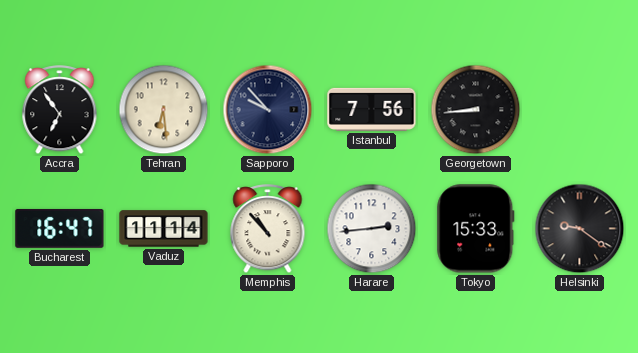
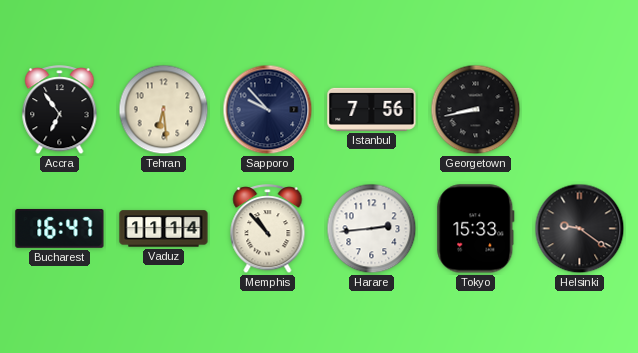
Georgetown: 8:44 -> 8:43 (476, 110)
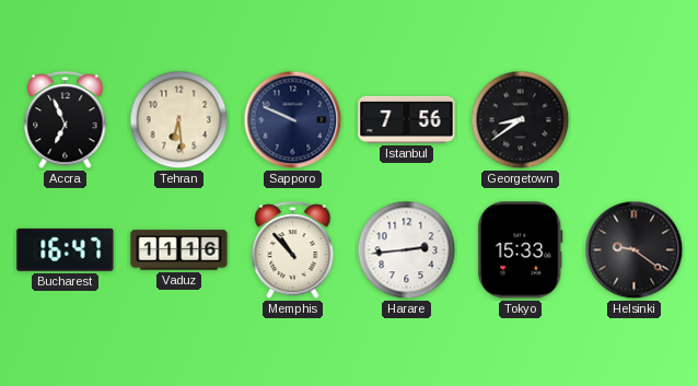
Accra: 6:54 -> 6:56 (66, 120)
Sapporo: 9:53 -> 9:49 (293, 120)
Georgetown: 8:43 -> 8:39 (521, 120)
Vaduz: 11:14 -> 11:16 (179, 250)
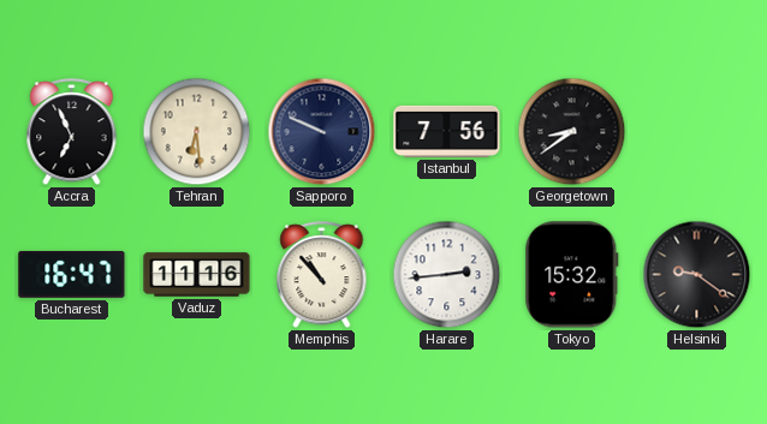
Tokyo: 15:33 -> 15:32 (572, 275)
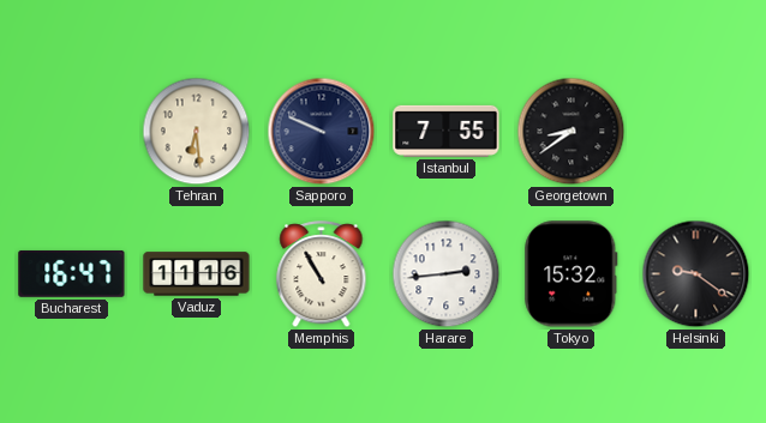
Accra: 6:56 -> none (72, 132)
Istanbul: 7:56 -> 7:55 (447, 131)
Memphis: 10:53 -> 10:55 (322, 274)
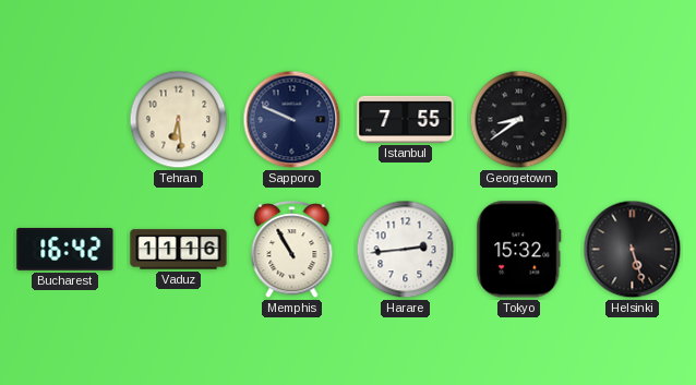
Bucharest: 16:47 -> 16:42 (65, 249)
Helsinki: 9:21 -> 5:27 (633, 250)
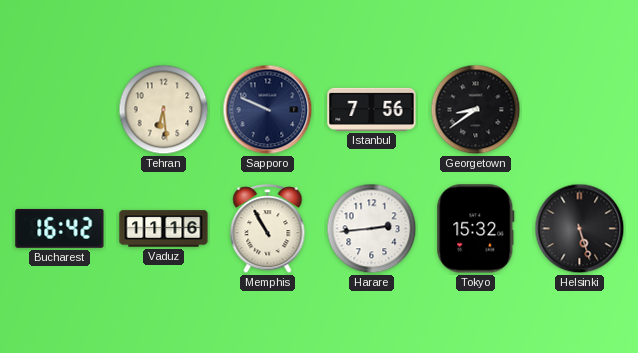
Istanbul: 7:55 -> 7:56 (372, 109)
